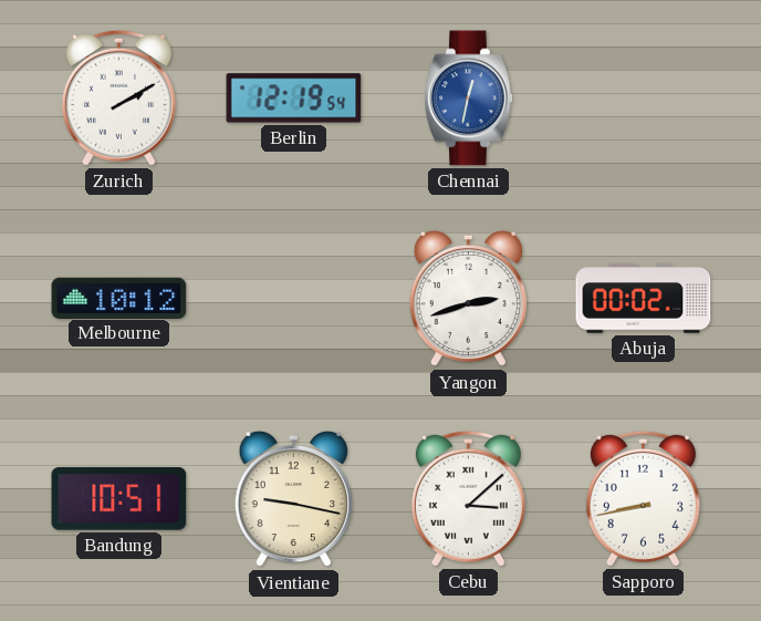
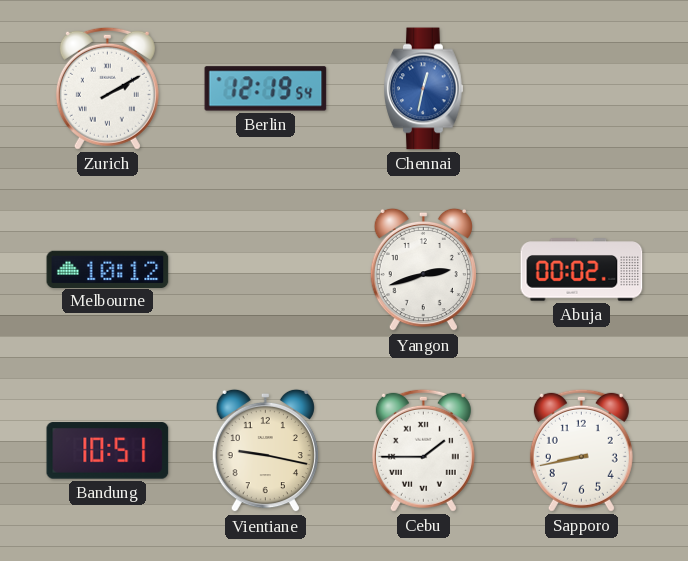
Cebu: 3:08 -> 1:45 (423, 450)
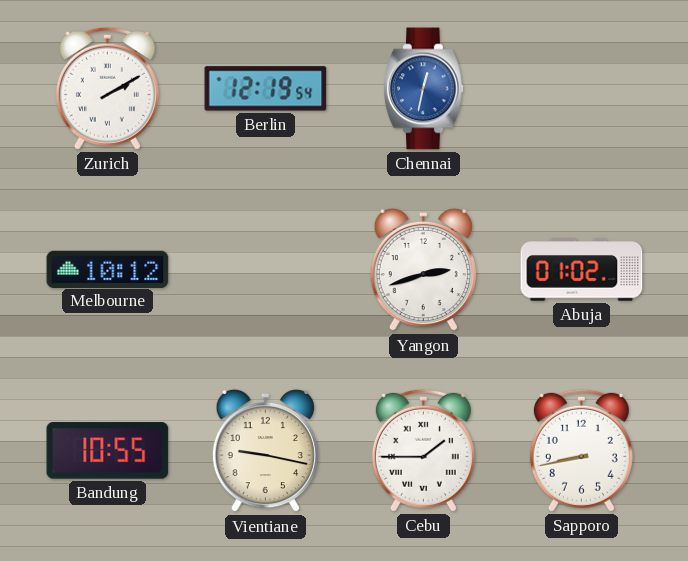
Abuja: 00:02 -> 01:02 (582, 270)
Bandung: 10:51 -> 10:55 (108, 451)
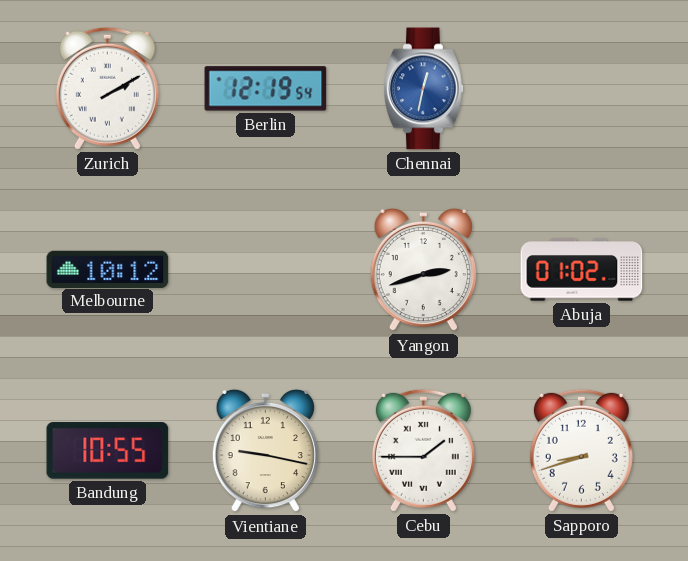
Sapporo: 8:43 -> 8:42 (581, 450)
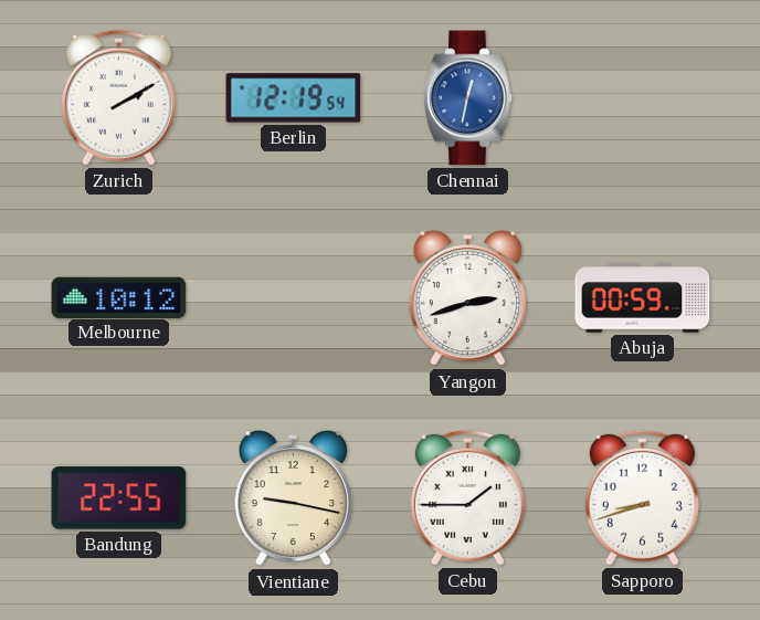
Abuja: 01:02 -> 00:59 (643, 298)
Bandung: 10:55 -> 22:55 (119, 498)
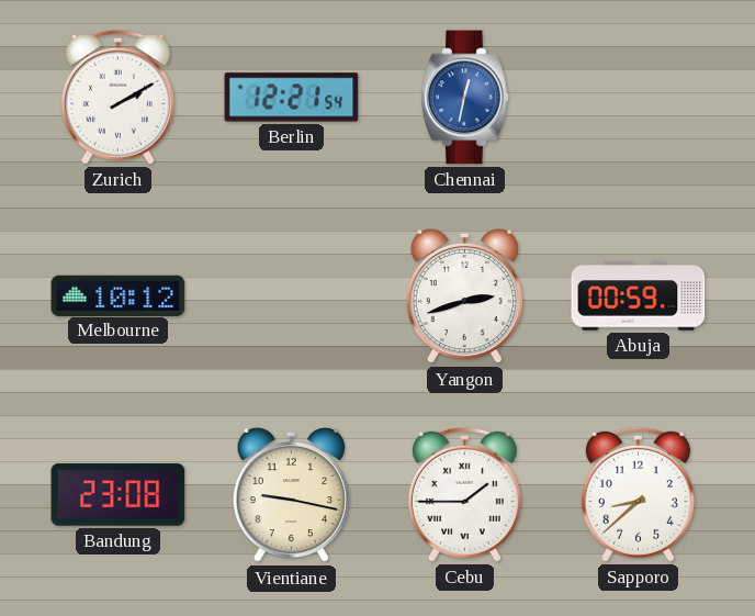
Berlin: 12:19 -> 12:21 (292, 98)
Bandung: 22:55 -> 23:08 (119, 495)
Sapporo: 8:42 -> 8:38 (638, 494)
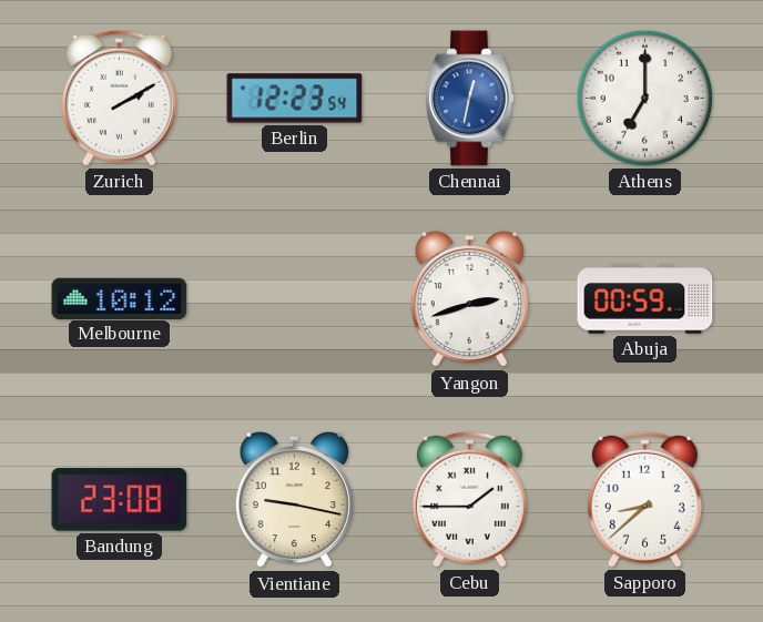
Berlin: 12:21 -> 12:23 (295, 99)
Athens: none -> 7:00 (644, 98)
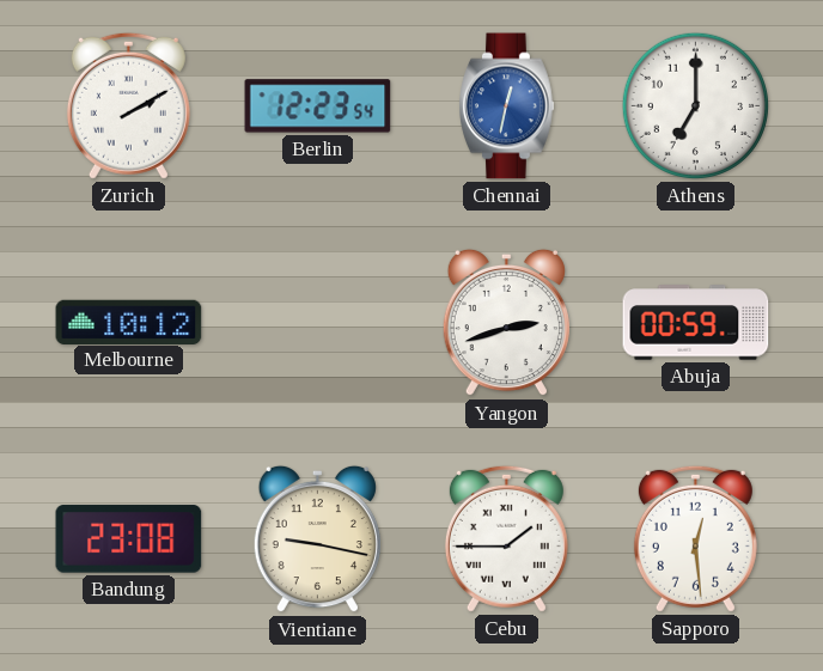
Sapporo: 8:38 -> 12:29 (695, 538)
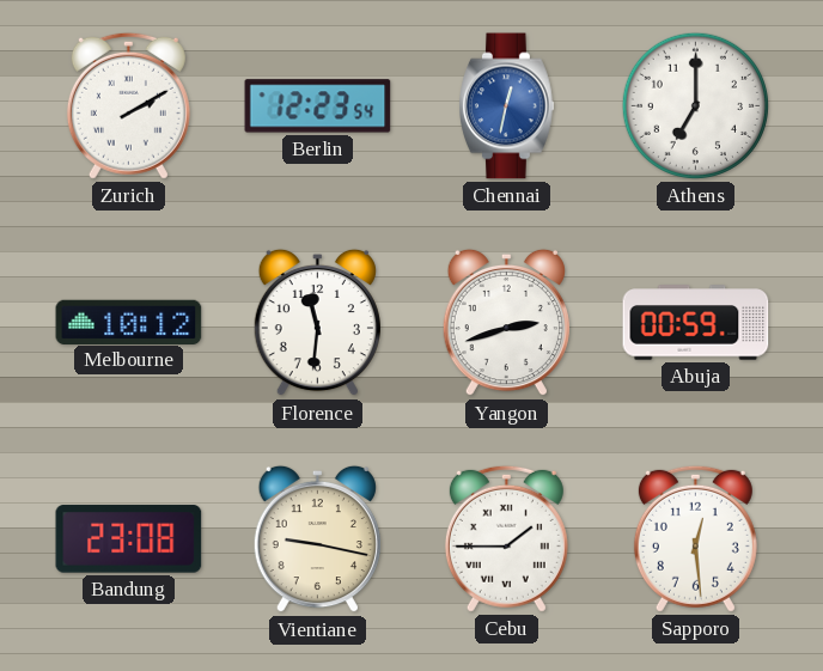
Florence: none -> 11:31 (317, 323)
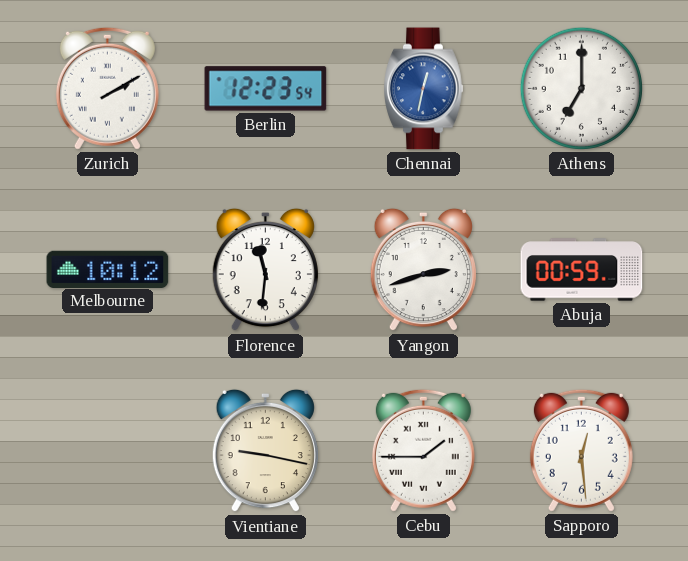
Bandung: 23:08 -> none (129, 539)
